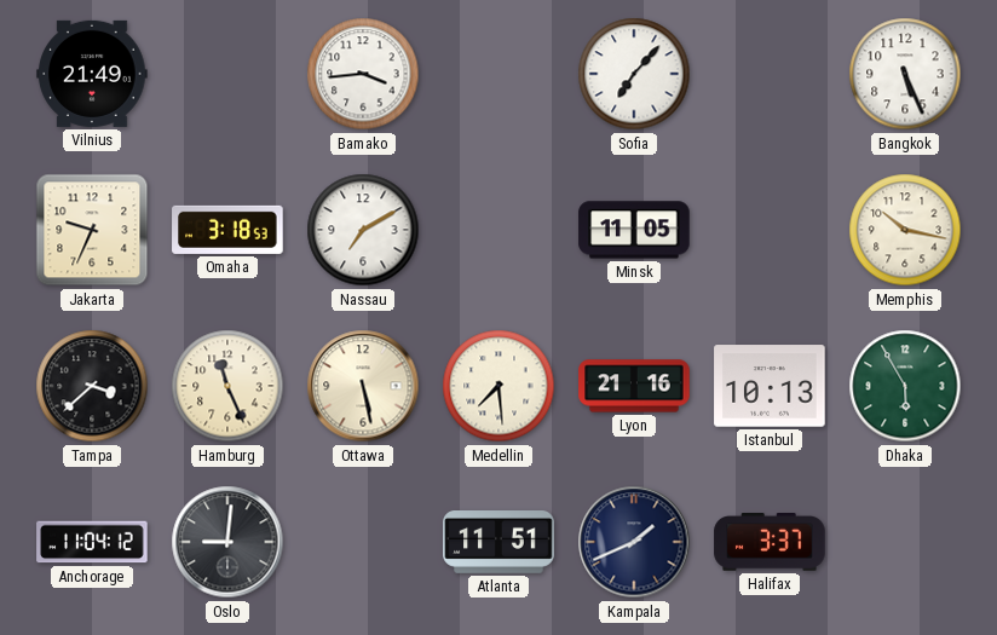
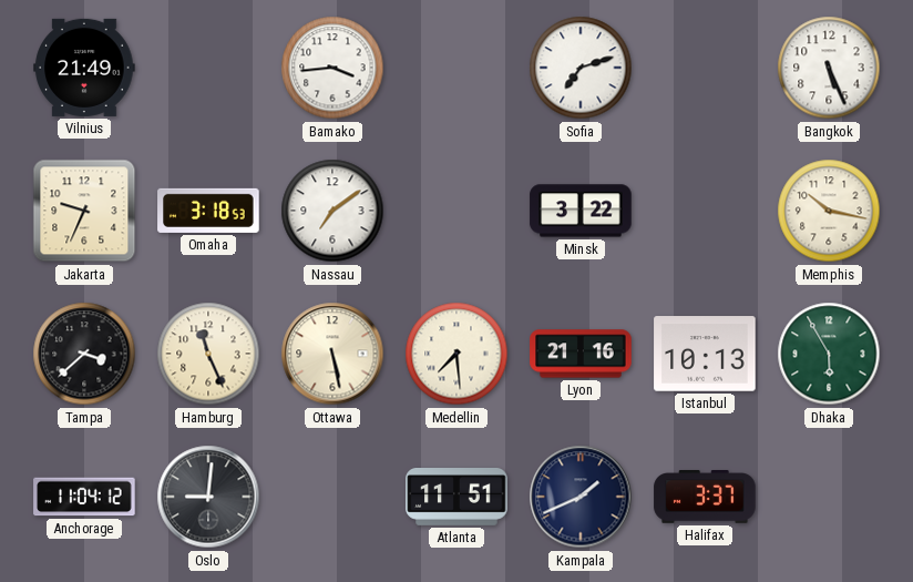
Sofia: 7:07 -> 7:12 (581, 68)
Nassau: 7:10 -> 7:09 (332, 211)
Minsk: 11:05 -> 3:22 (581, 211)
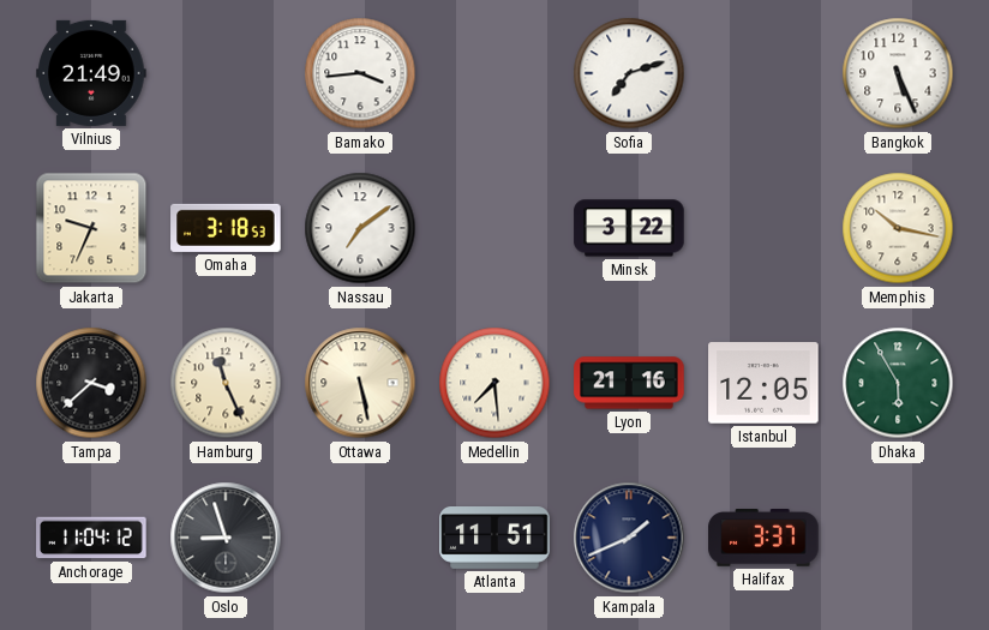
Istanbul: 10:13 -> 12:05 (763, 383)
Oslo: 9:01 -> 8:57 (226, 538)
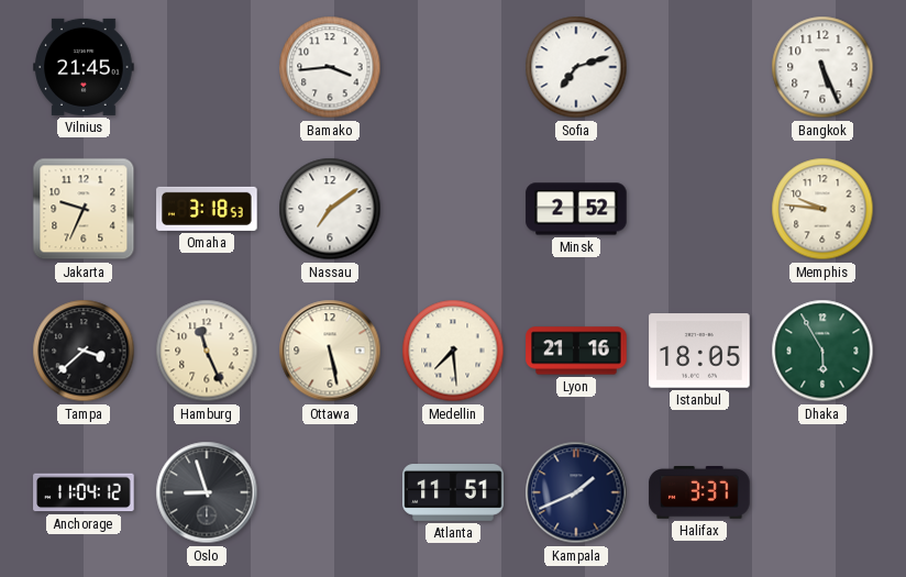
Vilnius: 21:49 -> 21:45 (84, 67)
Minsk: 3:22 -> 2:52 (576, 209)
Memphis: 10:17 -> 9:46 (822, 209)
Istanbul: 12:05 -> 18:05 (699, 351)
